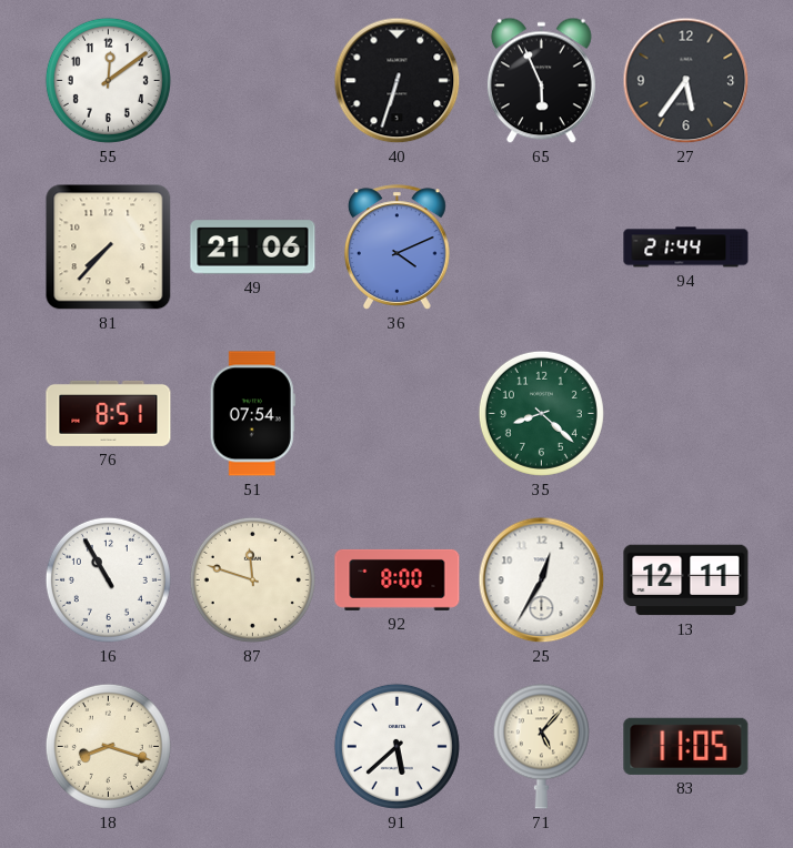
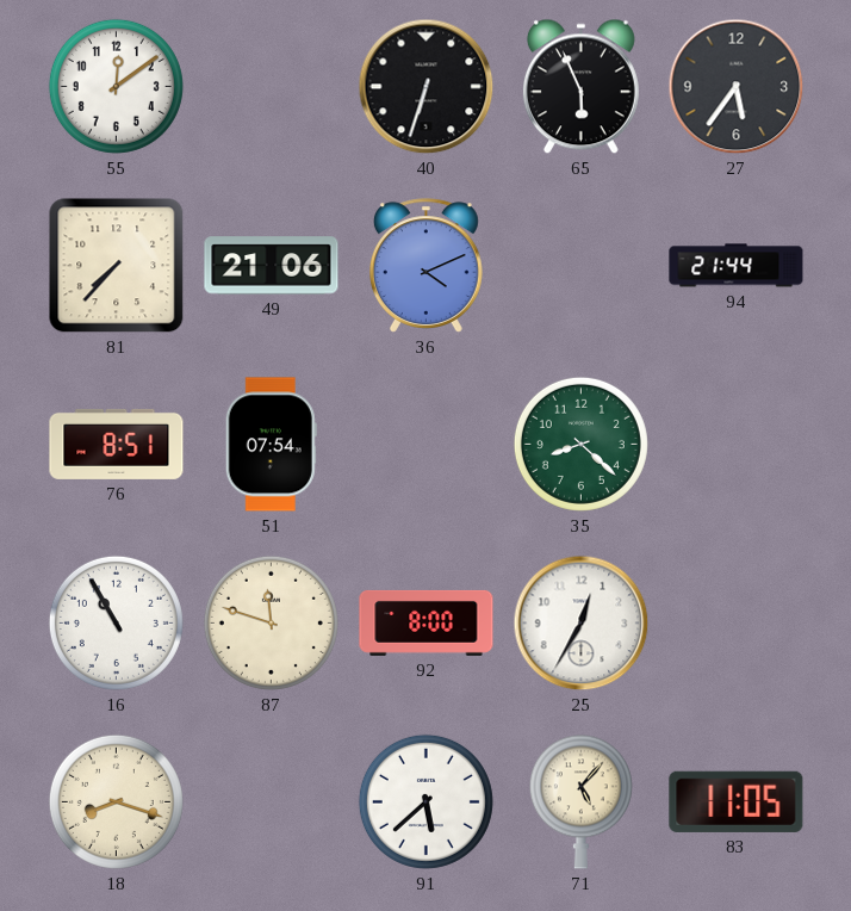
13: 12:11 -> none (686, 581)
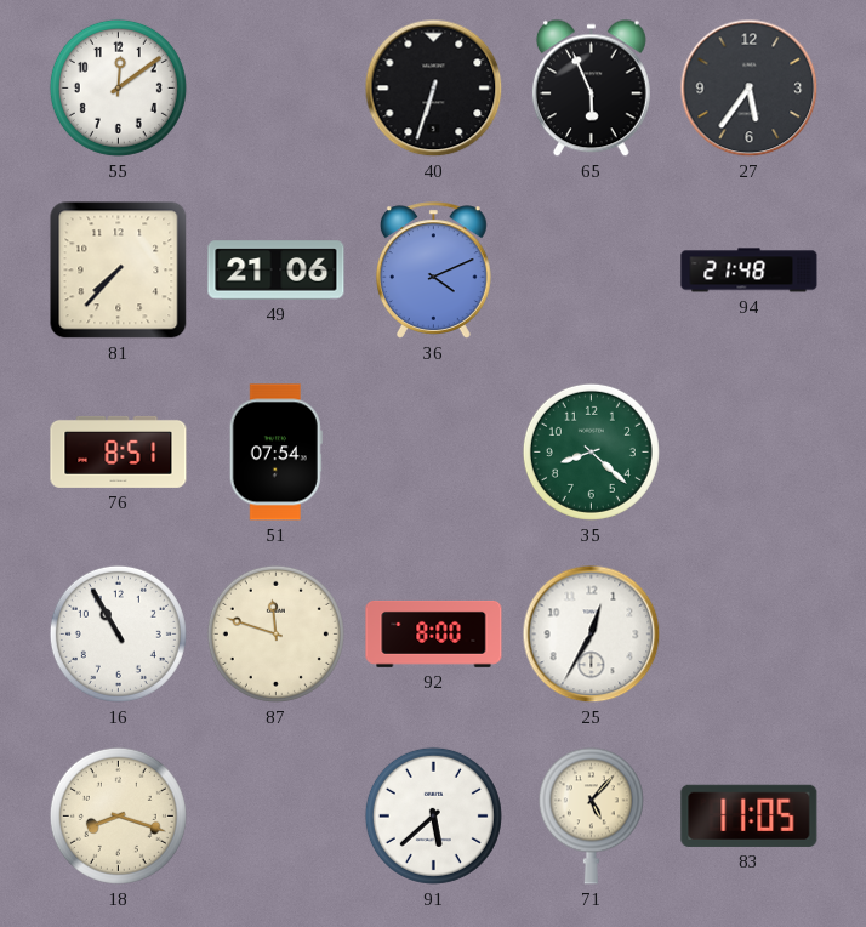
94: 21:44 -> 21:48 (750, 271)
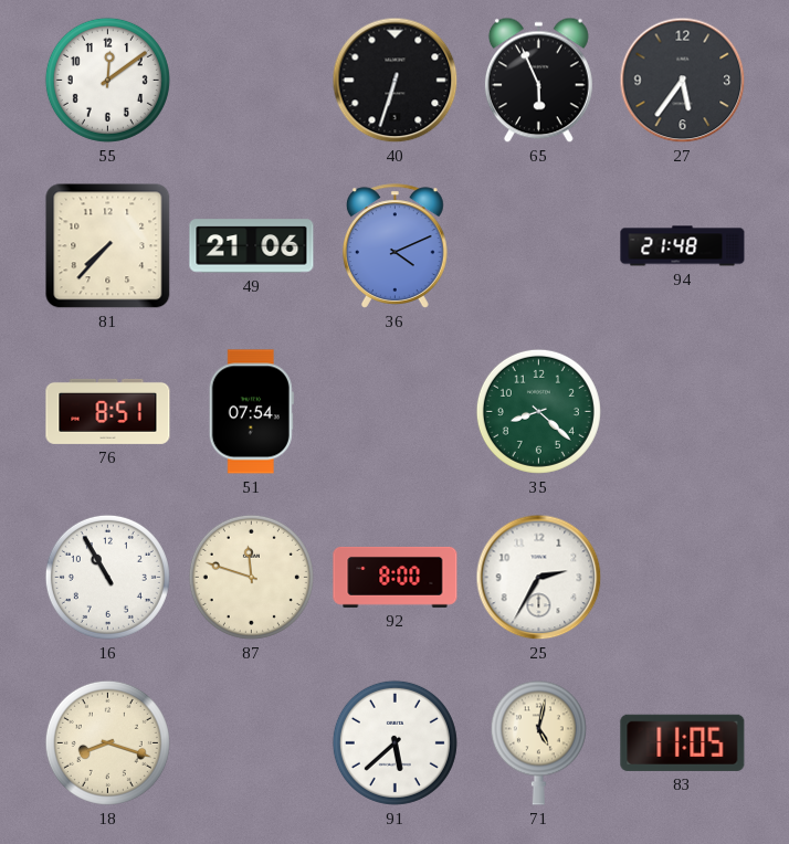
25: 12:35 -> 2:35 (539, 578)
71: 5:07 -> 5:02 (538, 742)
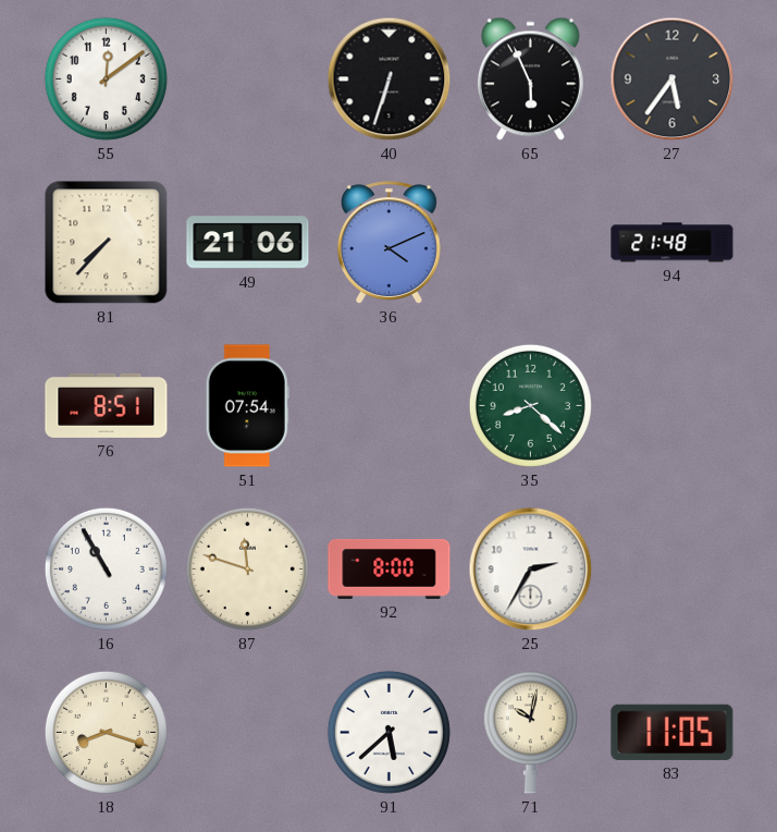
71: 5:02 -> 10:02 (530, 732)
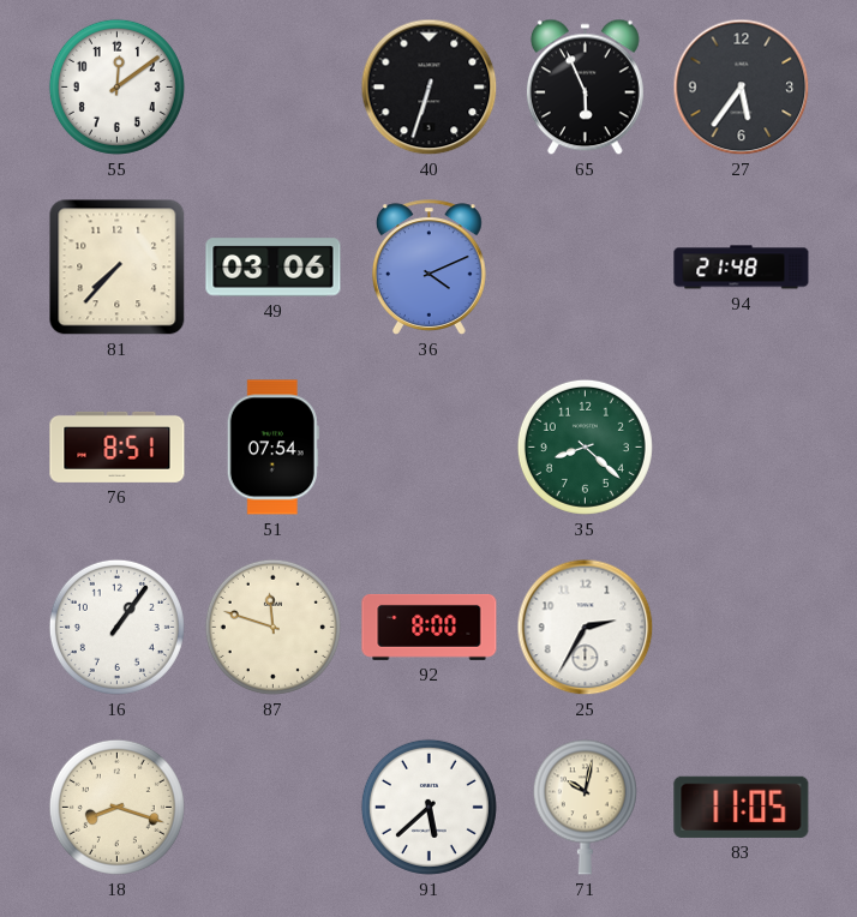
49: 21:06 -> 03:06 (274, 268)
16: 10:55 -> 1:06 (116, 627)
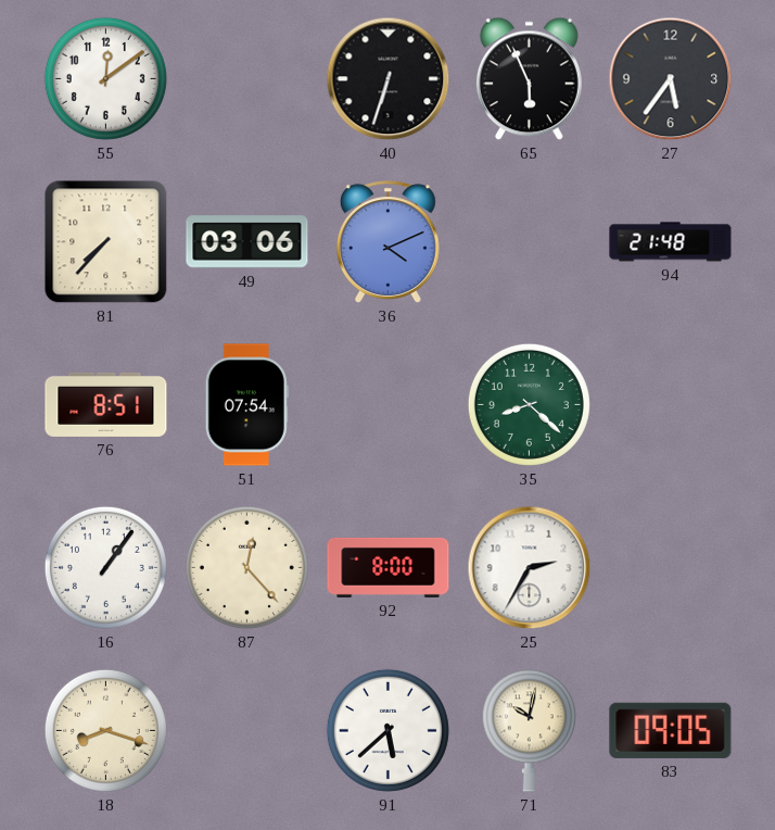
87: 11:48 -> 12:23 (246, 567)
83: 11:05 -> 09:05 (671, 730)
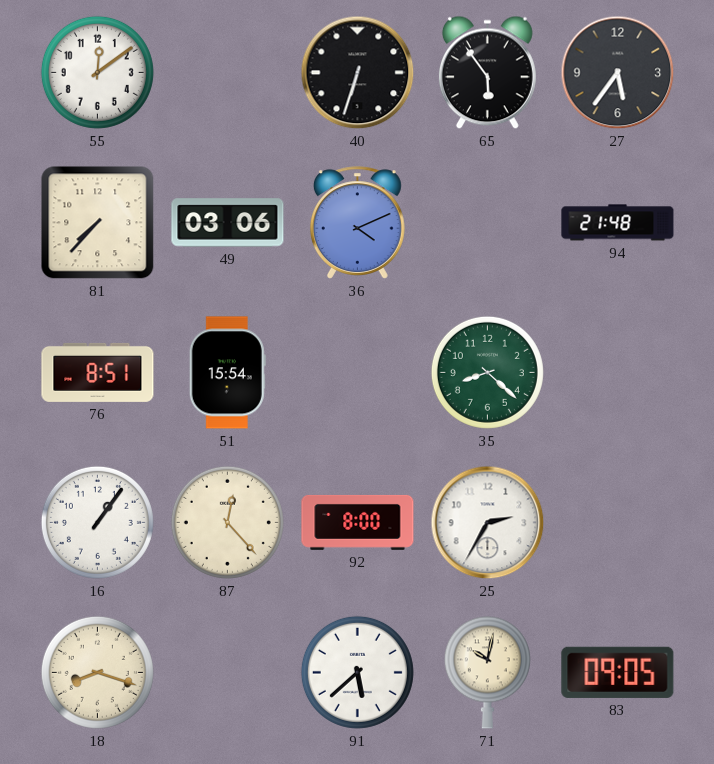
65: 5:56 -> 5:54 (487, 73)
51: 07:54 -> 15:54 (227, 373)
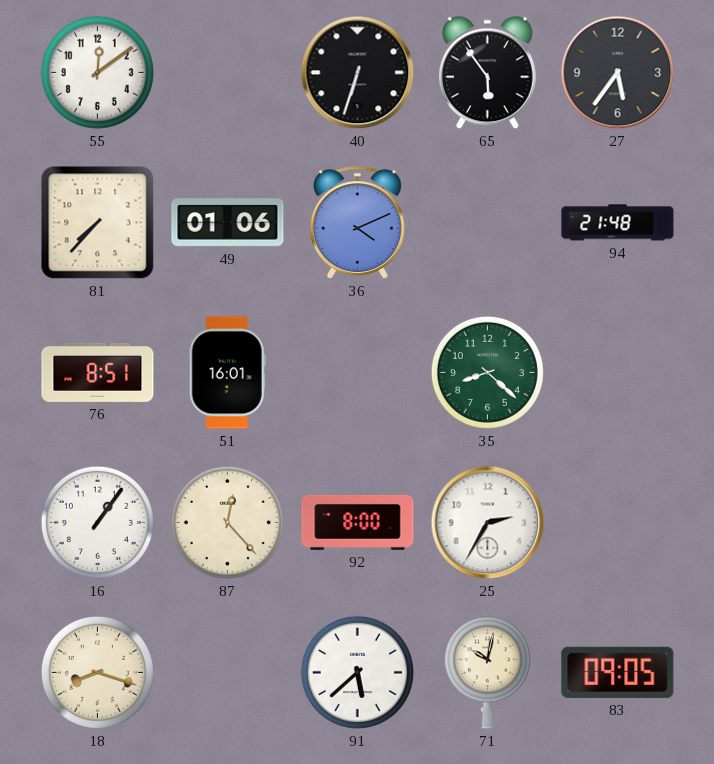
49: 03:06 -> 01:06 (228, 223)
51: 15:54 -> 16:01 (227, 373)
